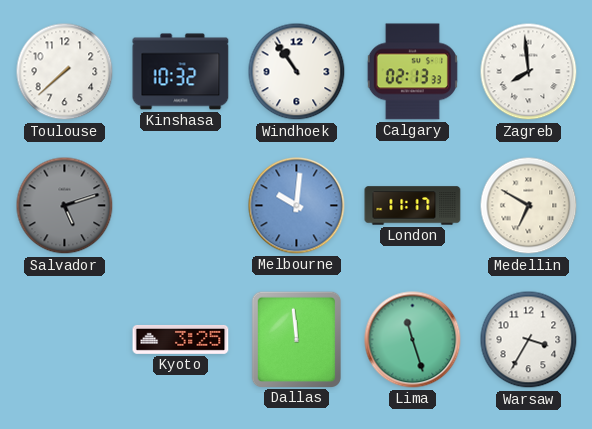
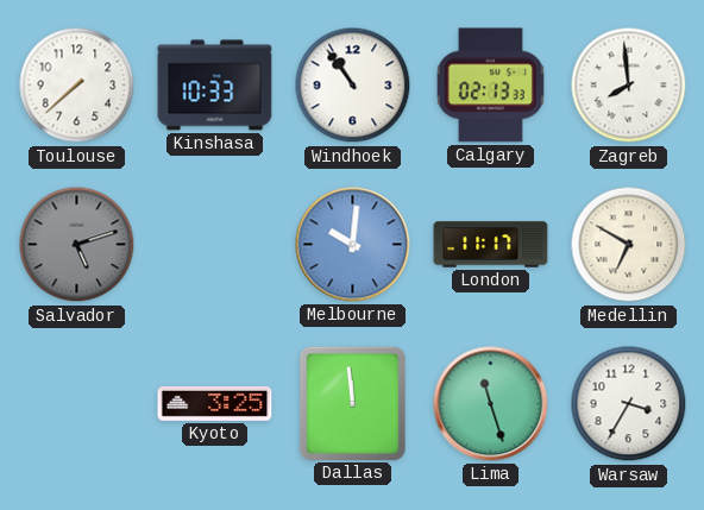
Kinshasa: 10:32 -> 10:33 (215, 86)
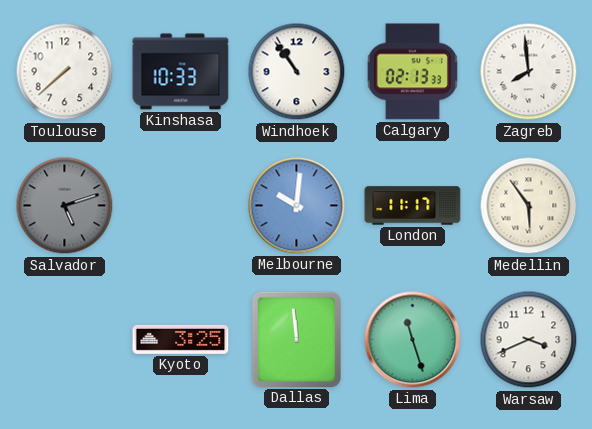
Medellin: 6:50 -> 5:54 (529, 206)
Warsaw: 3:35 -> 3:41 (529, 340)
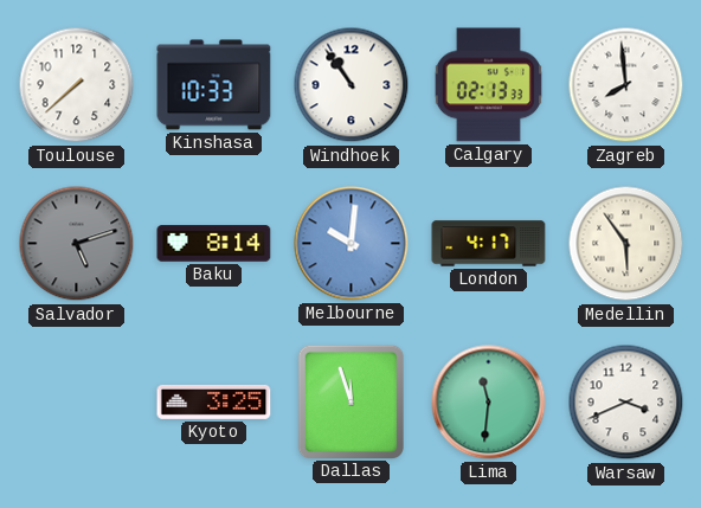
Baku: none -> 8:14 (214, 244)
London: 11:17 -> 4:17 (489, 244)
Dallas: 11:59 -> 11:57 (350, 401)
Lima: 11:27 -> 11:31 (489, 403)
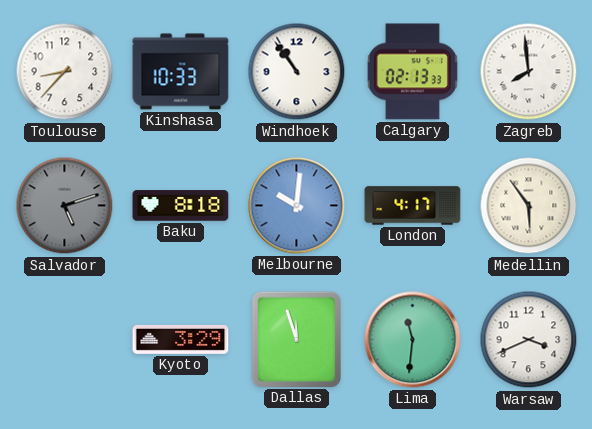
Toulouse: 7:38 -> 8:37 (65, 72)
Baku: 8:14 -> 8:18 (181, 206)
Kyoto: 3:25 -> 3:29 (181, 339)
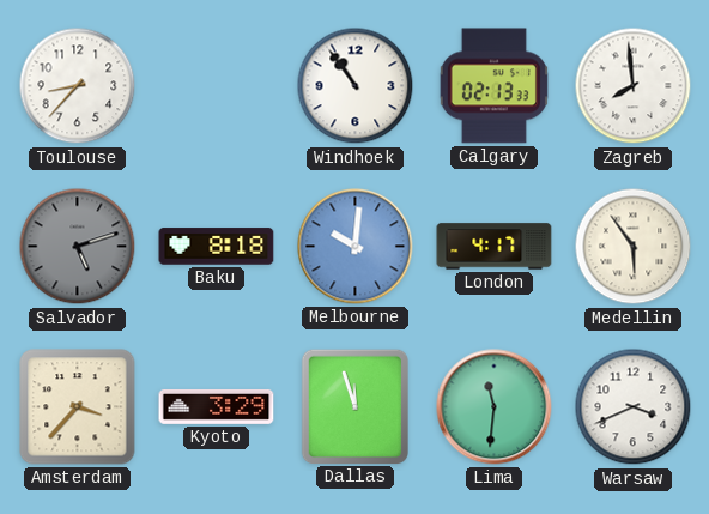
Kinshasa: 10:33 -> none (181, 72)
Amsterdam: none -> 3:37 (78, 407)
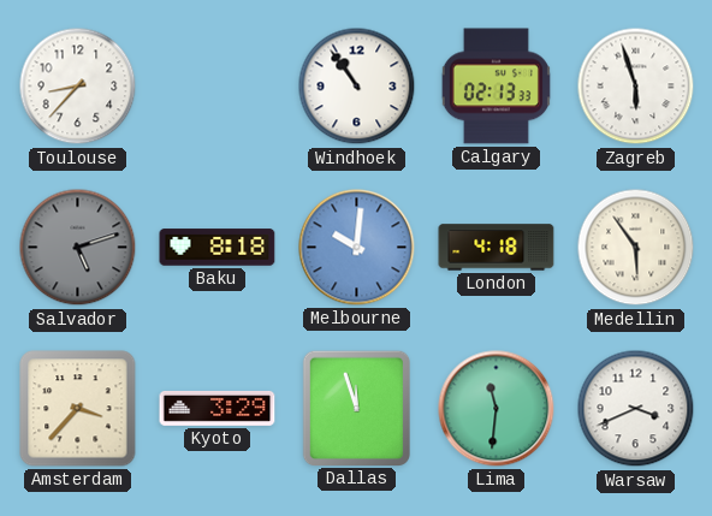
Zagreb: 7:59 -> 5:57 (636, 87)
London: 4:17 -> 4:18 (497, 248)
